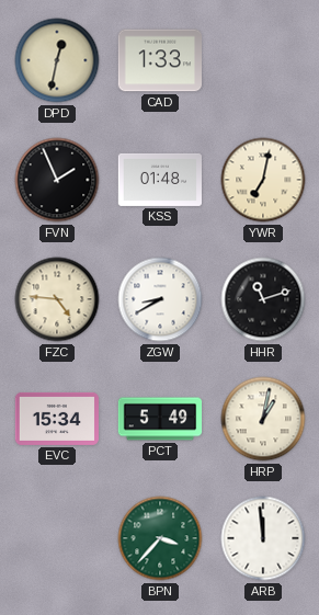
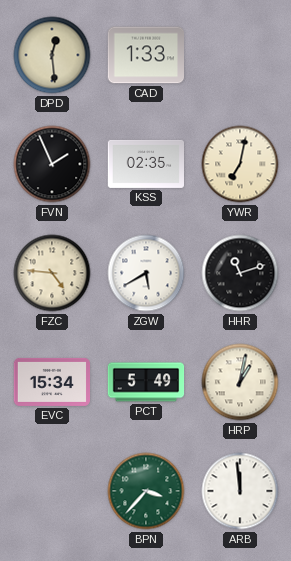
DPD: 12:32 -> 12:29 (52, 55)
KSS: 01:48 -> 02:35 (145, 164)
ZGW: 8:40 -> 5:40 (146, 273)
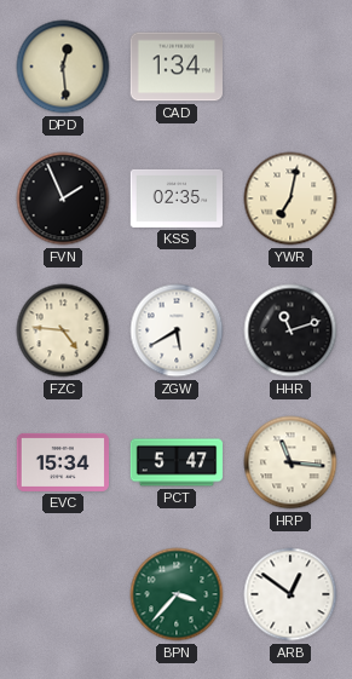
CAD: 1:33 -> 1:34 (175, 67)
PCT: 5:49 -> 5:47 (177, 462)
HRP: 1:02 -> 11:16 (290, 462)
ARB: 11:59 -> 12:51 (290, 594)
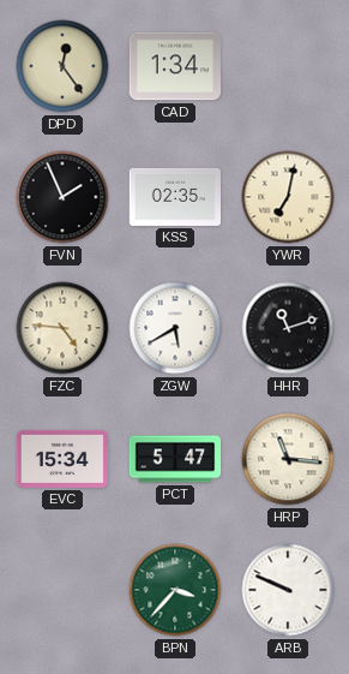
DPD: 12:29 -> 12:24 (62, 66)
ARB: 12:51 -> 9:49 (288, 590)
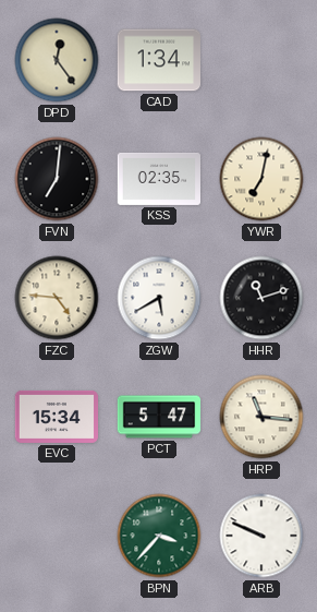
FVN: 1:56 -> 7:01 (57, 179)
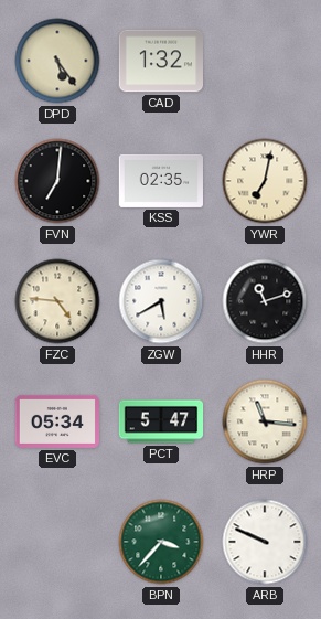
DPD: 12:24 -> 5:24 (57, 61)
CAD: 1:34 -> 1:32 (160, 61)
EVC: 15:34 -> 05:34 (57, 421)
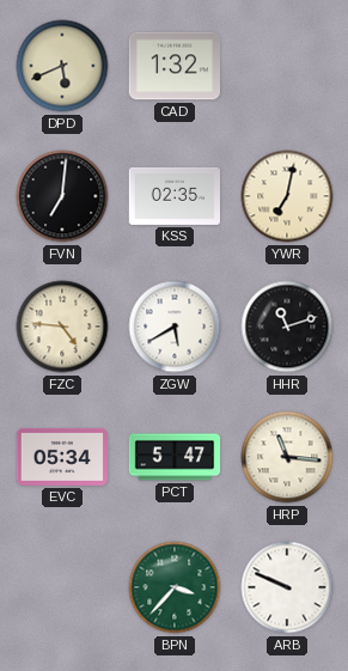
DPD: 5:24 -> 5:41 (62, 66)
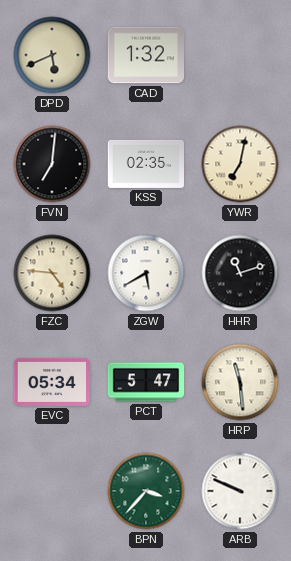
HRP: 11:16 -> 11:29 (240, 382)
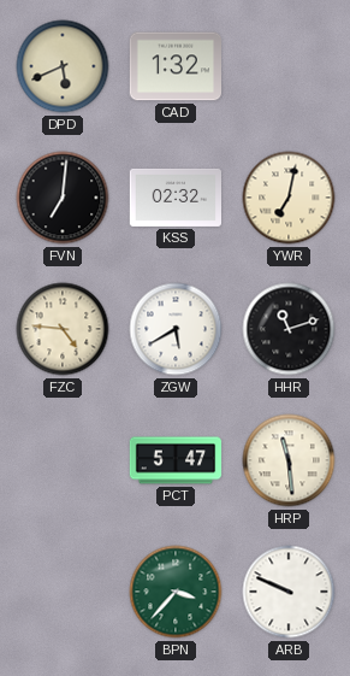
KSS: 02:35 -> 02:32 (174, 198)
EVC: 05:34 -> none (52, 382)
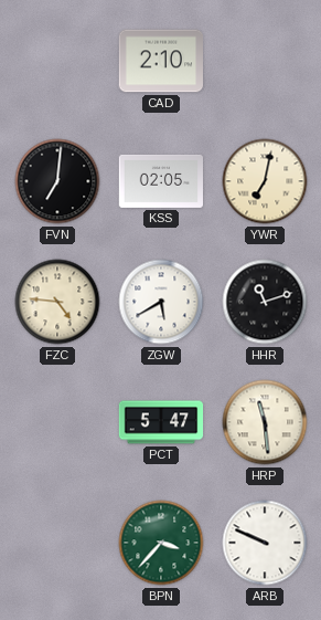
DPD: 5:41 -> none (63, 66)
CAD: 1:32 -> 2:10 (160, 61)
KSS: 02:32 -> 02:05 (160, 181)
